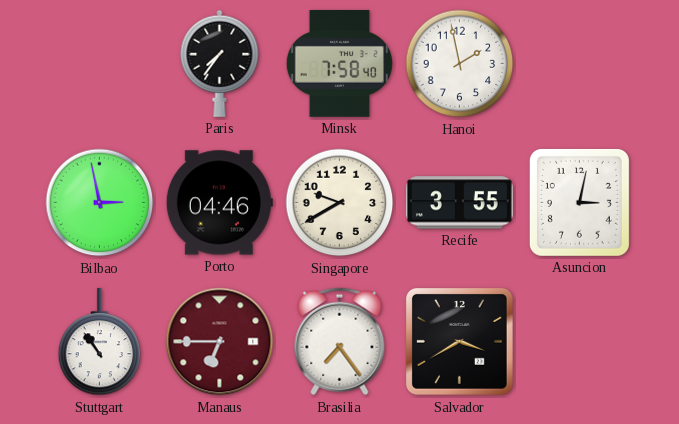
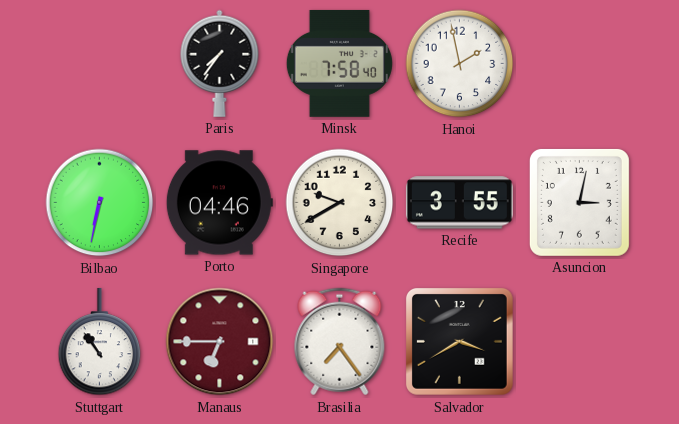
Bilbao: 2:58 -> 6:32 (100, 203)
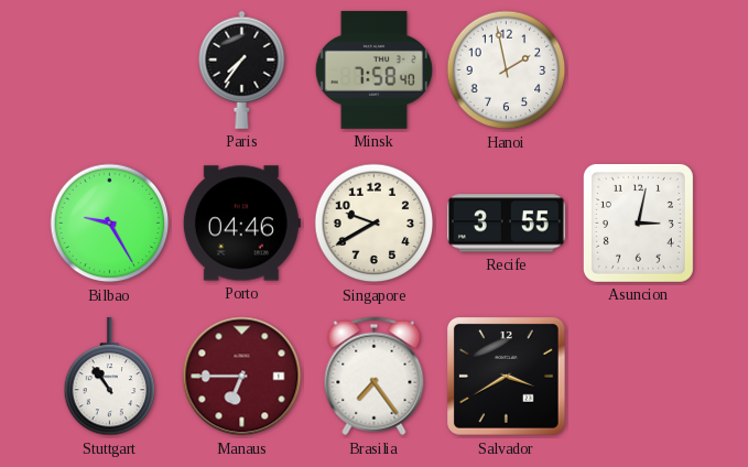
Bilbao: 6:32 -> 9:25 (110, 224)
